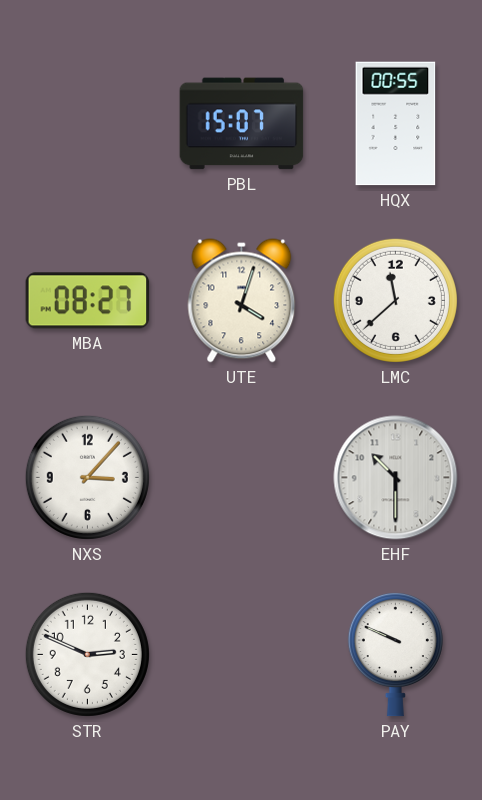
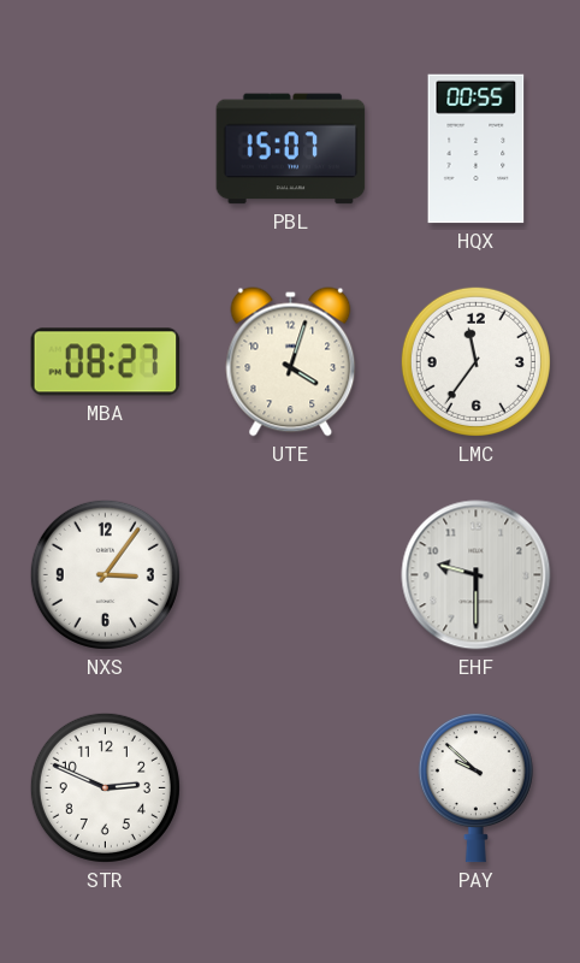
LMC: 11:38 -> 11:36 (475, 361)
NXS: 3:07 -> 3:06 (105, 574)
EHF: 10:30 -> 9:30 (477, 575)
PAY: 9:49 -> 9:52 (475, 787)
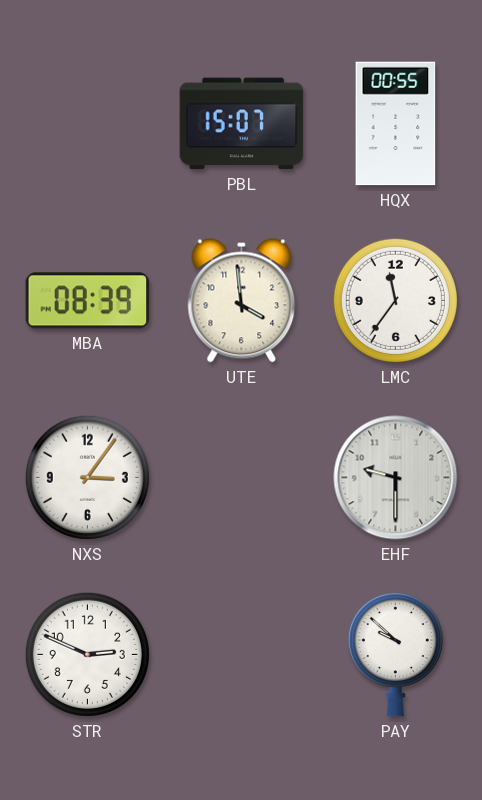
MBA: 08:27 -> 08:39 (88, 301)
UTE: 4:03 -> 3:59 (242, 301)
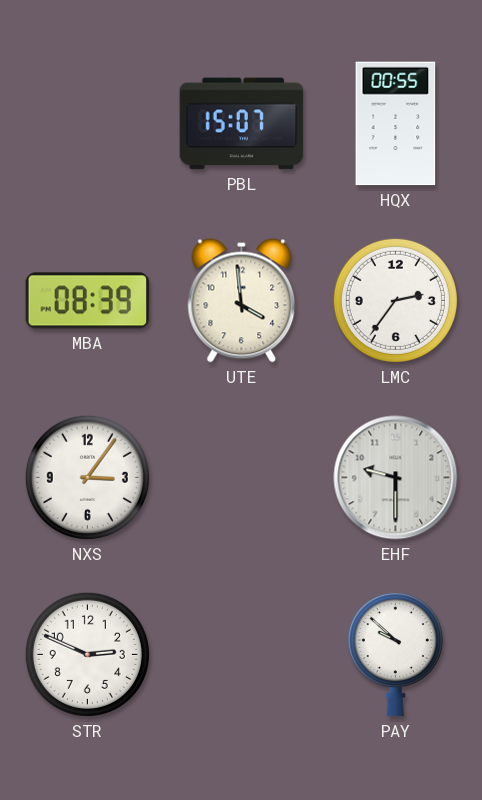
LMC: 11:36 -> 2:36 (395, 300)
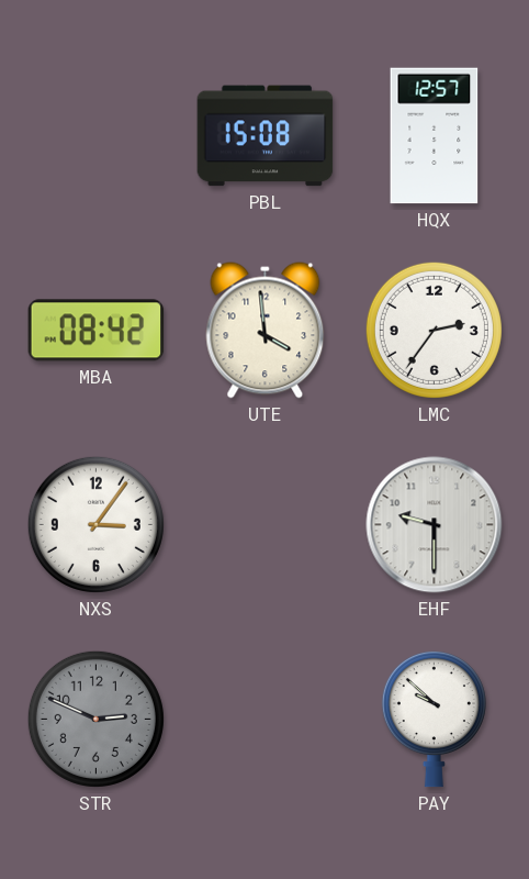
PBL: 15:07 -> 15:08 (266, 136)
HQX: 00:55 -> 12:57 (435, 136)
MBA: 08:39 -> 08:42 (97, 331)
STR dial: white -> grey (95, 719)
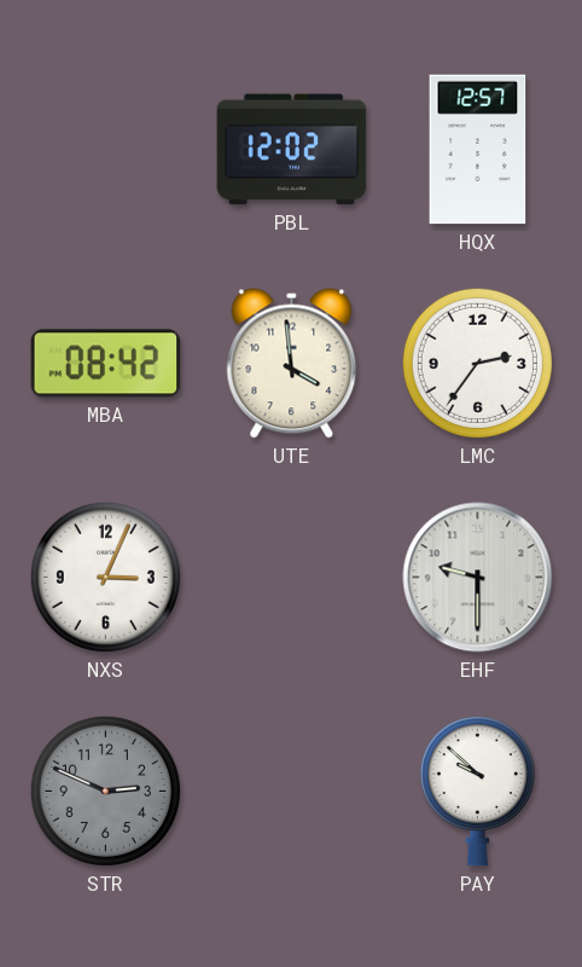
PBL: 15:08 -> 12:02 (292, 150)
NXS: 3:06 -> 3:04 (105, 577)
